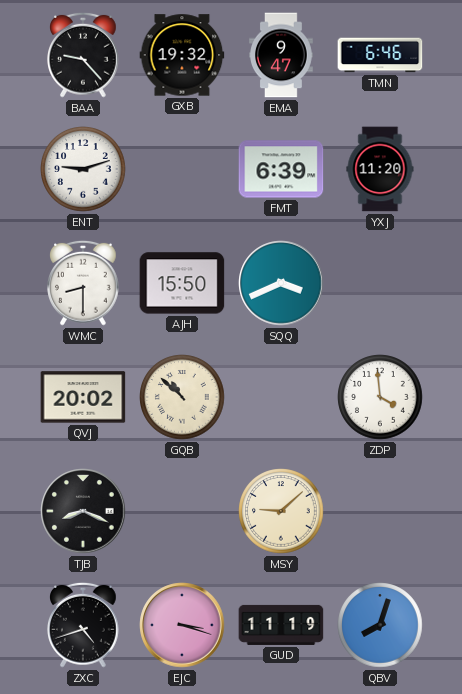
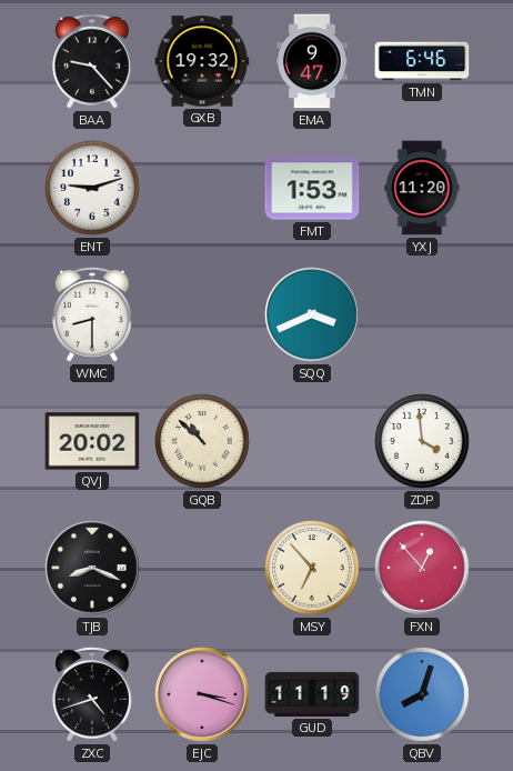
FMT: 6:39 -> 1:53 (312, 188)
AJH: 15:50 -> none (182, 283)
MSY: 9:08 -> 6:53 (312, 568)
FXN: none -> 12:53 (422, 568)
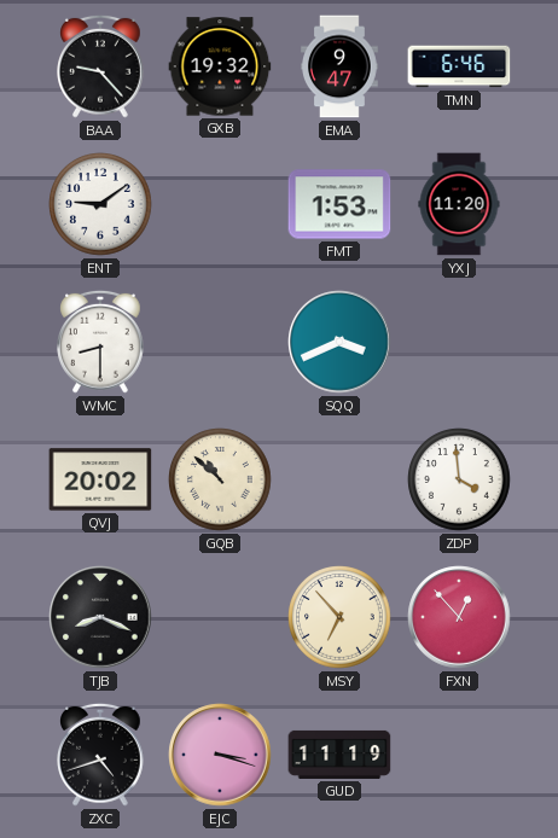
ENT: 9:12 -> 9:09 (100, 204)
QBV: 8:03 -> none (422, 694)
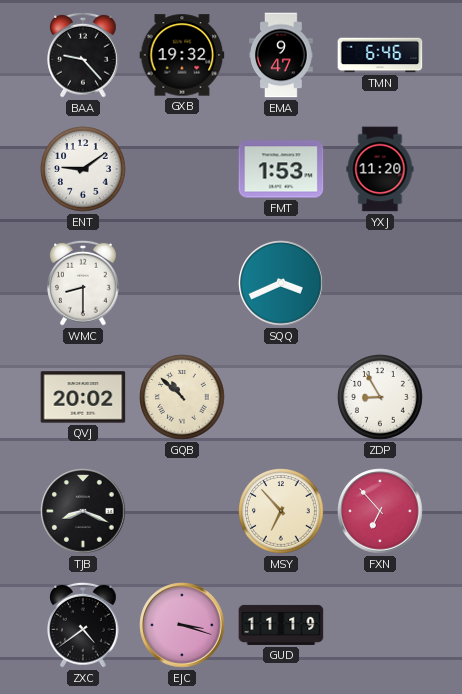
ZDP: 3:59 -> 8:55 (380, 397)
FXN: 12:53 -> 6:53 (380, 511)
ZXC: 4:42 -> 4:39 (83, 625)
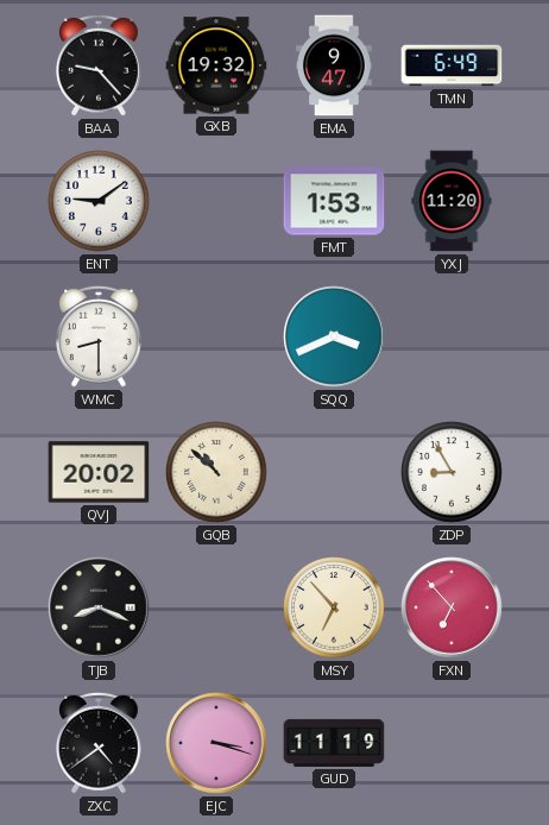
TMN: 6:46 -> 6:49 (452, 65)
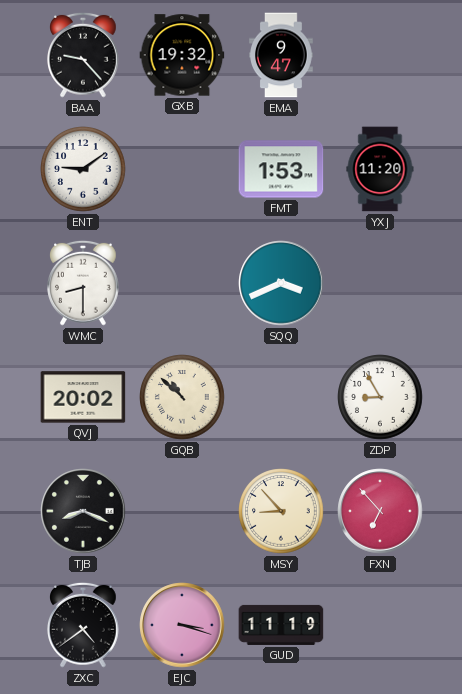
TMN: 6:49 -> none (452, 65)
MSY: 6:53 -> 8:53 (281, 511)
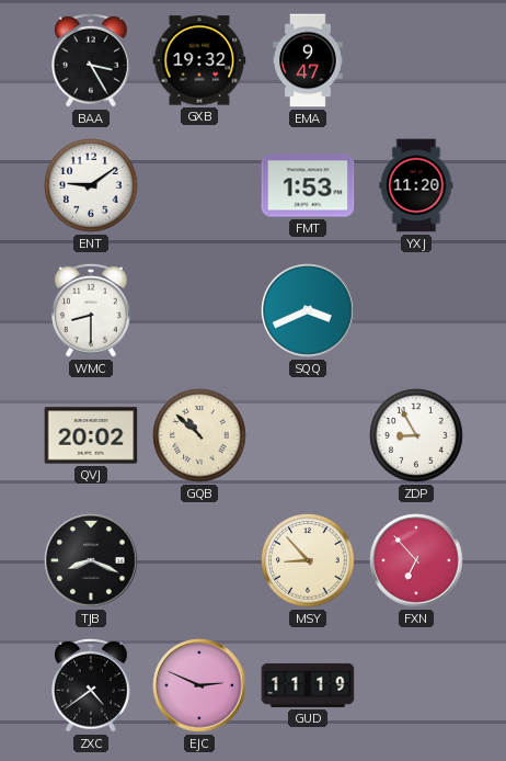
BAA: 9:23 -> 3:25 (91, 60)
EJC: 3:18 -> 2:49 (199, 685)
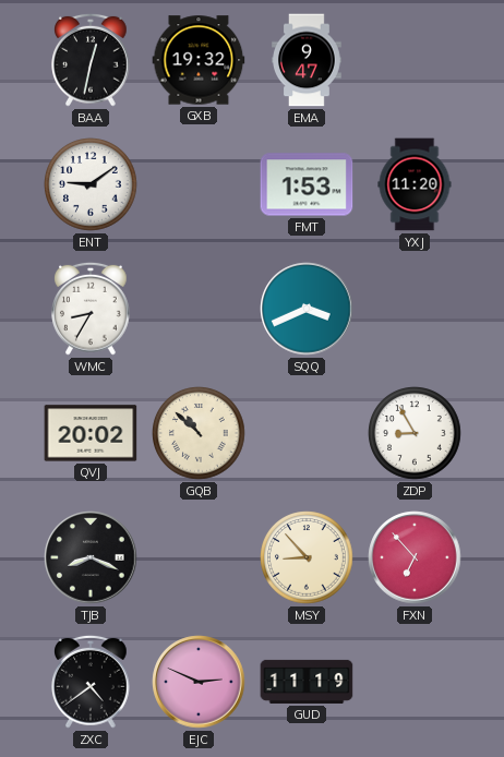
BAA: 3:25 -> 12:32 (91, 60)
WMC: 8:30 -> 8:35 (91, 309)
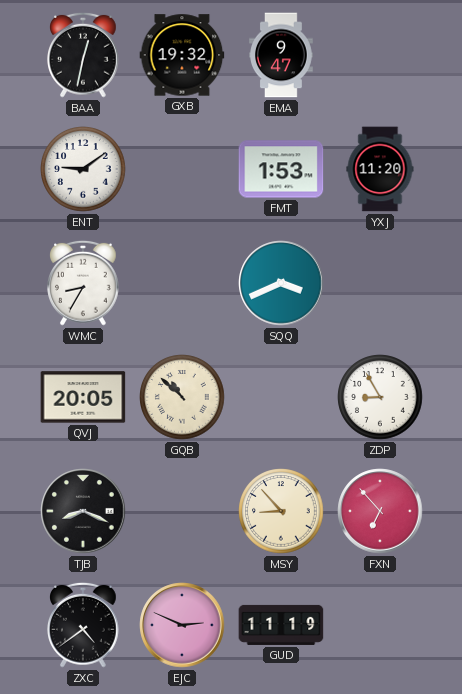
QVJ: 20:02 -> 20:05 (83, 397)
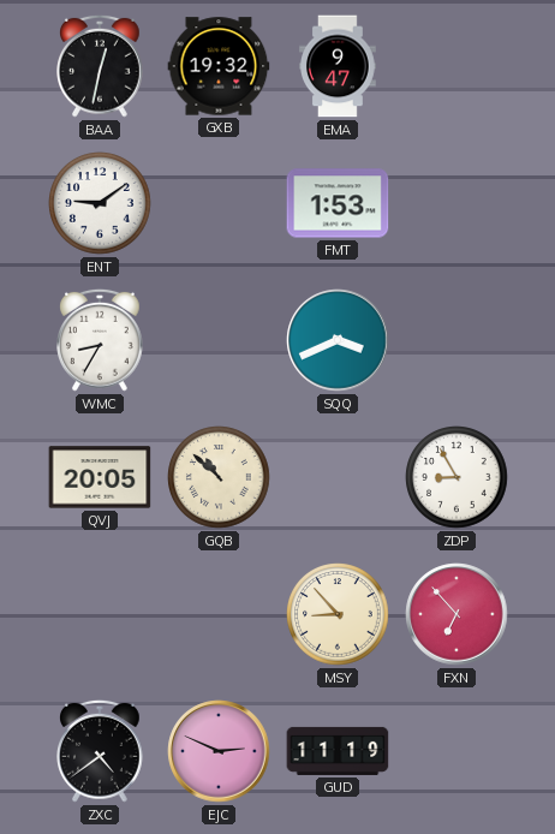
YXJ: 11:20 -> none (380, 169)
TJB: 8:19 -> none (83, 511)
